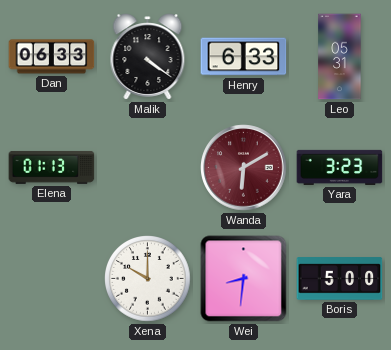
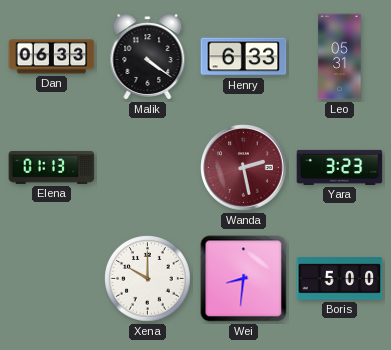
Wanda: 6:10 -> 2:28 (244, 168)
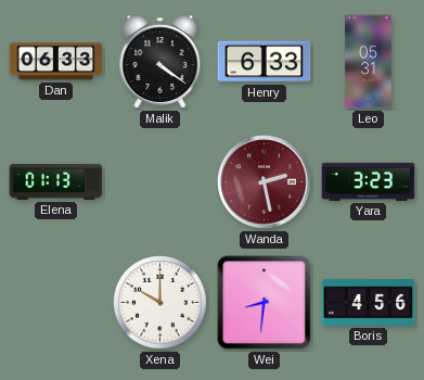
Boris: 5:00 -> 4:56 (369, 303)
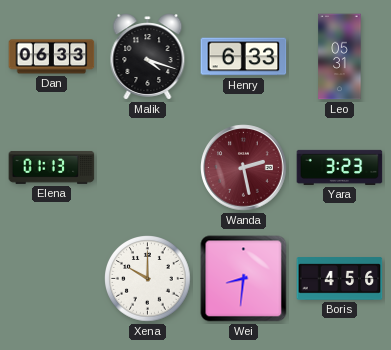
Malik: 4:21 -> 4:18 (148, 57)
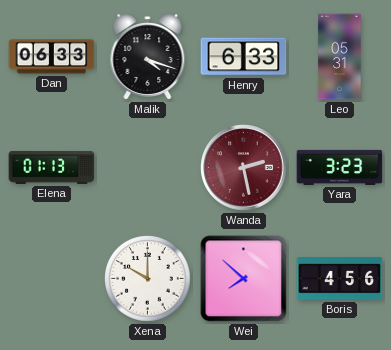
Wei: 8:31 -> 7:52 (244, 279)
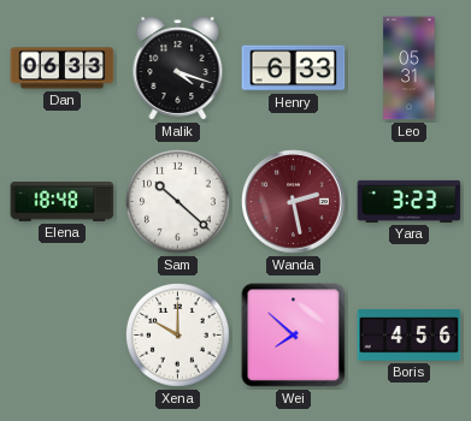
Elena: 01:13 -> 18:48 (63, 201)
Sam: none -> 10:22 (178, 202)
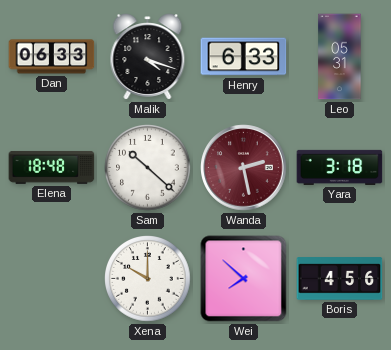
Yara: 3:23 -> 3:18 (340, 167)
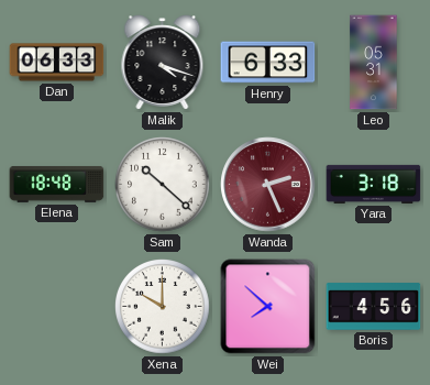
Wanda: 2:28 -> 2:26 (268, 185)
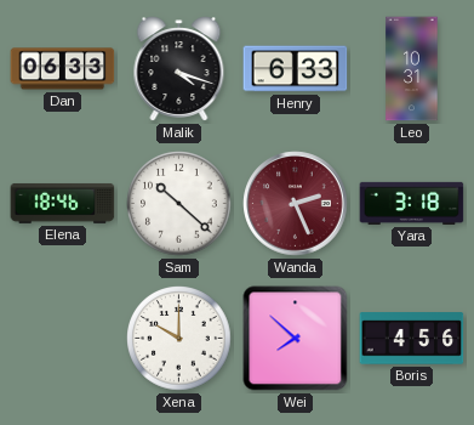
Leo: 05:31 -> 10:31 (412, 69)
Elena: 18:48 -> 18:46 (63, 203)
